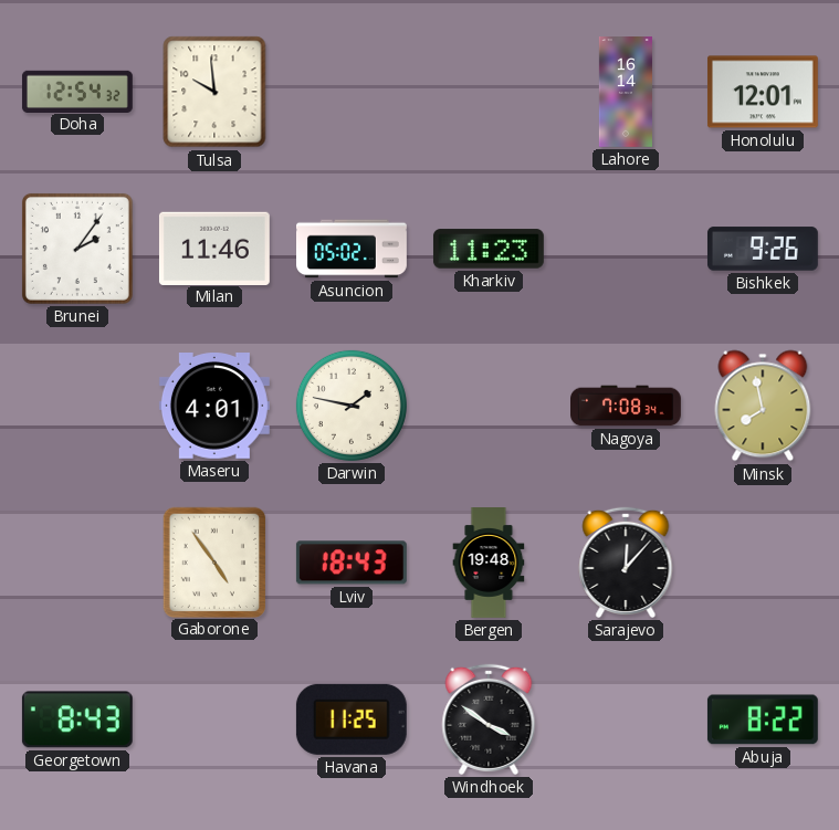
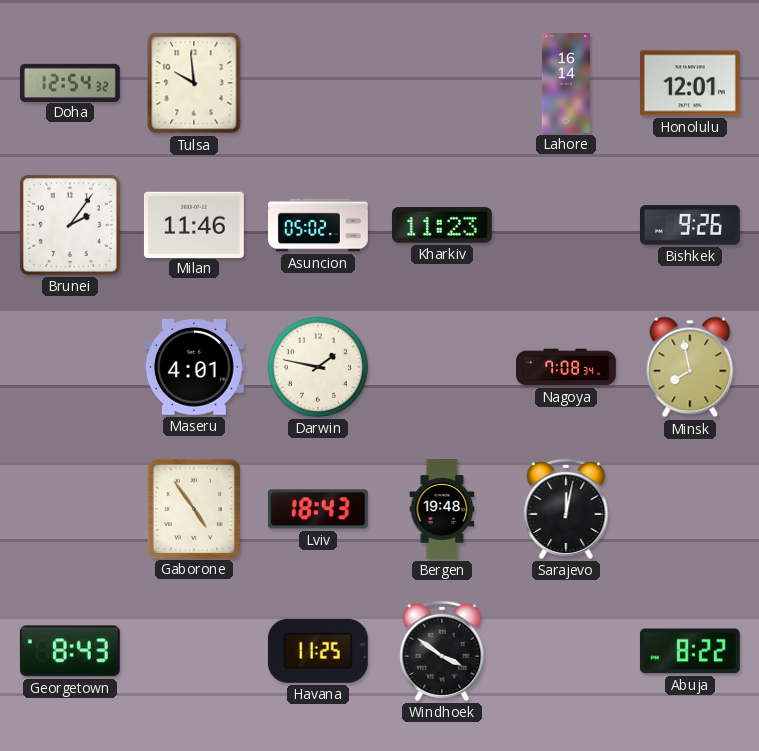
Sarajevo: 12:07 -> 12:02 (566, 509)
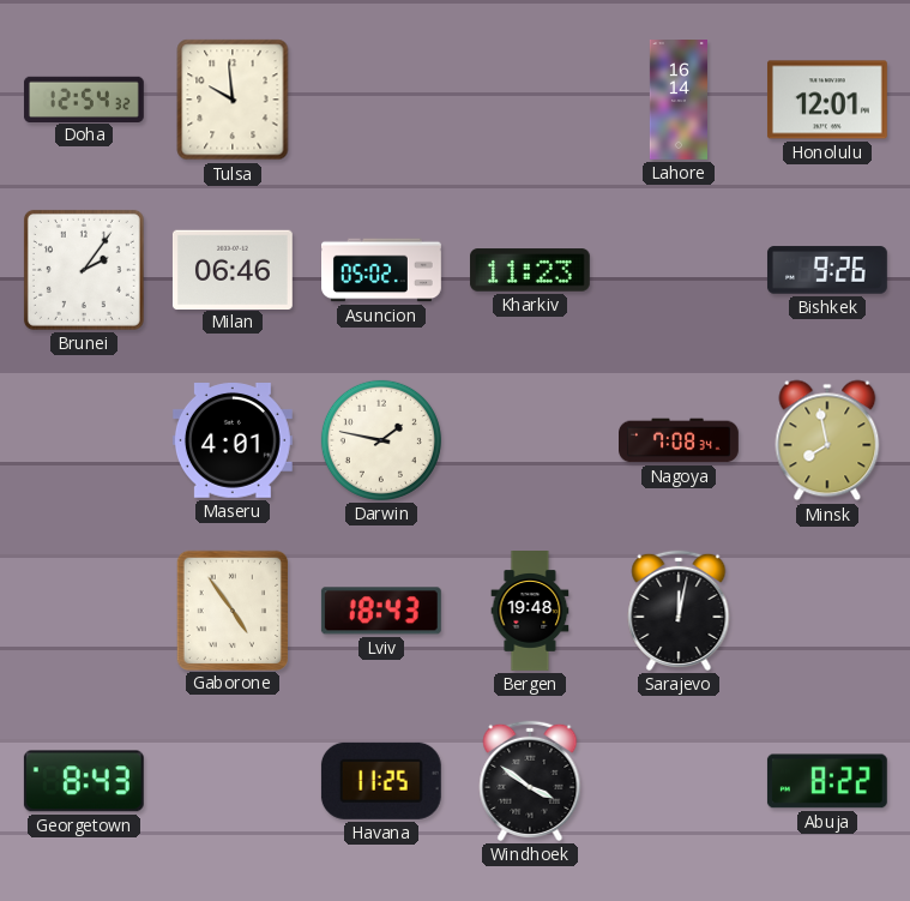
Milan: 11:46 -> 06:46 (233, 269)
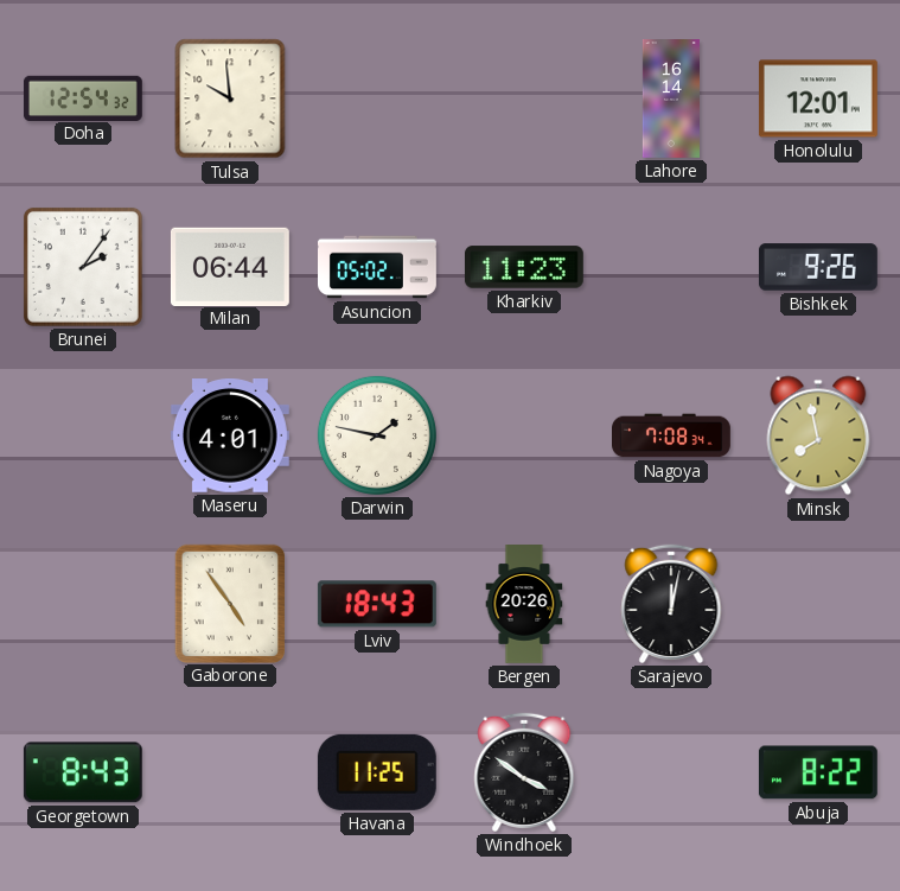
Milan: 06:46 -> 06:44 (230, 266)
Bergen: 19:48 -> 20:26 (524, 605)
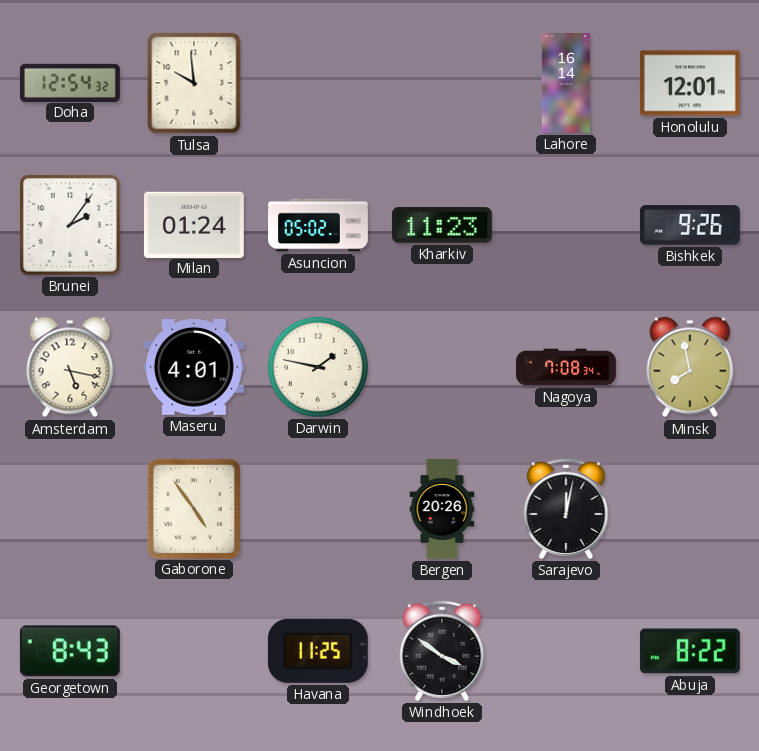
Milan: 06:44 -> 01:24 (194, 224)
Amsterdam: none -> 5:17 (70, 367)
Lviv: 18:43 -> none (377, 604)
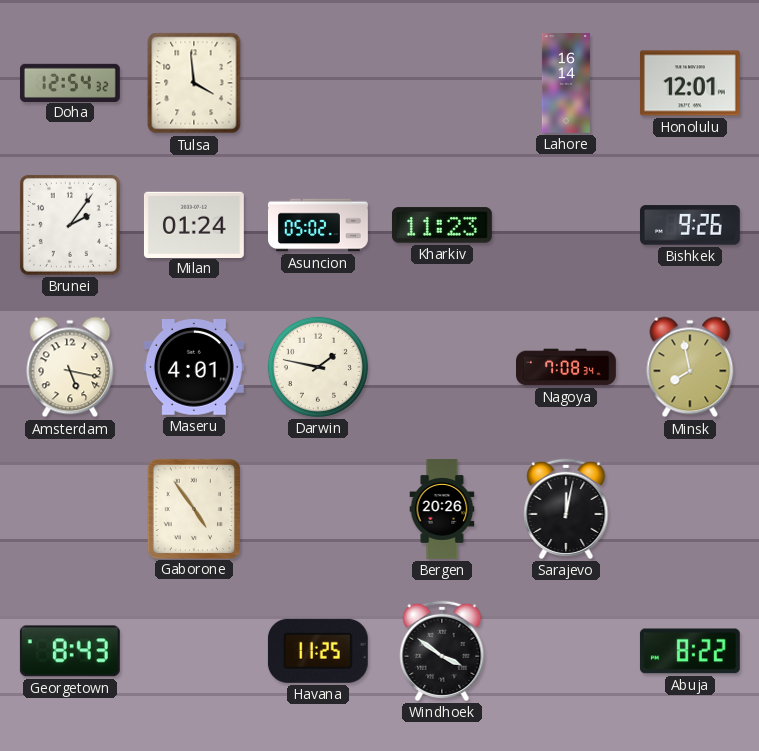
Tulsa: 9:59 -> 3:59 (194, 83)
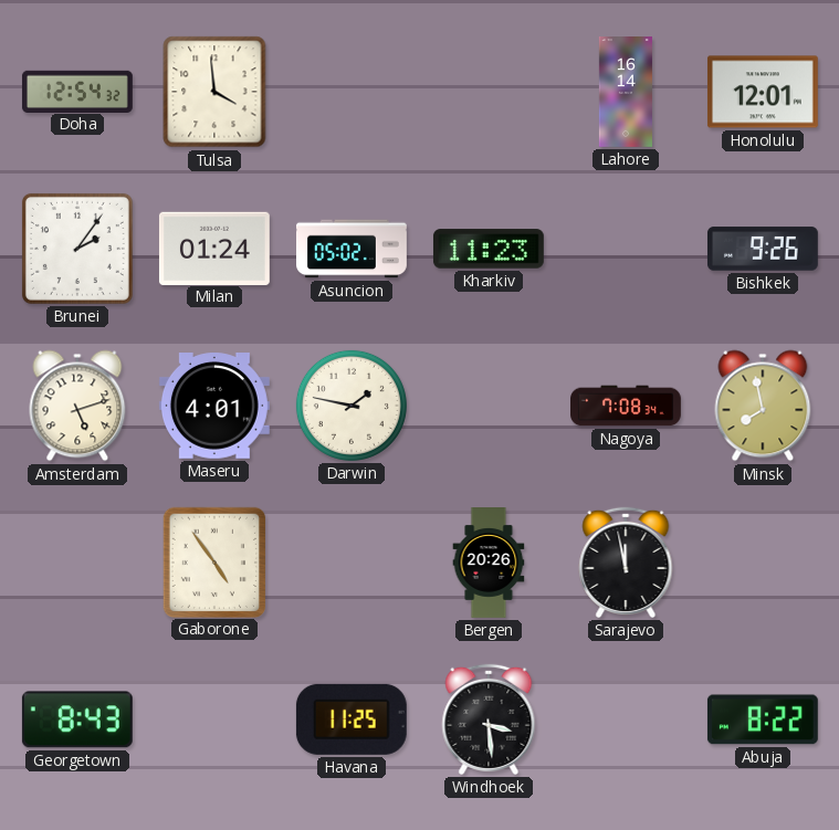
Amsterdam: 5:17 -> 5:12 (77, 406)
Sarajevo: 12:02 -> 11:58 (626, 563)
Windhoek: 3:51 -> 3:29 (489, 719)
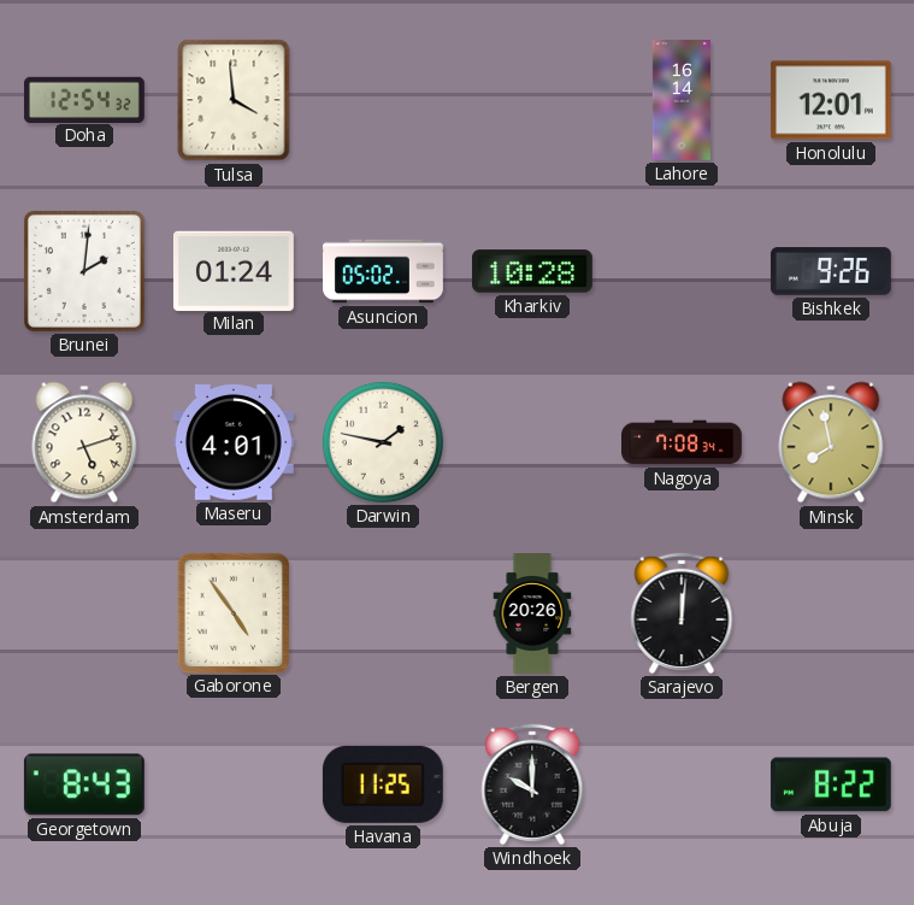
Brunei: 2:06 -> 2:01 (84, 271)
Kharkiv: 11:23 -> 10:28 (532, 271)
Sarajevo: 11:58 -> 12:01 (682, 613)
Windhoek: 3:29 -> 10:00 (532, 784)
